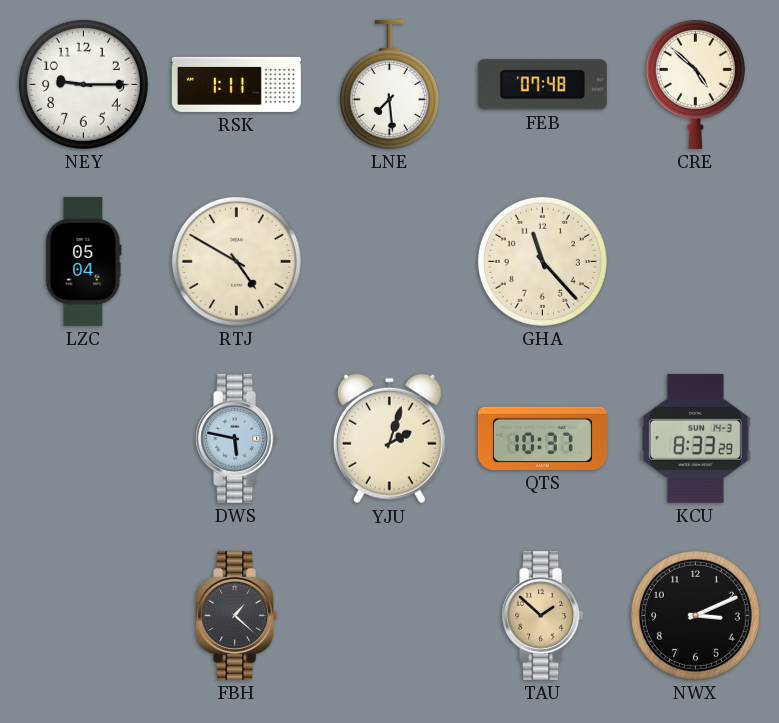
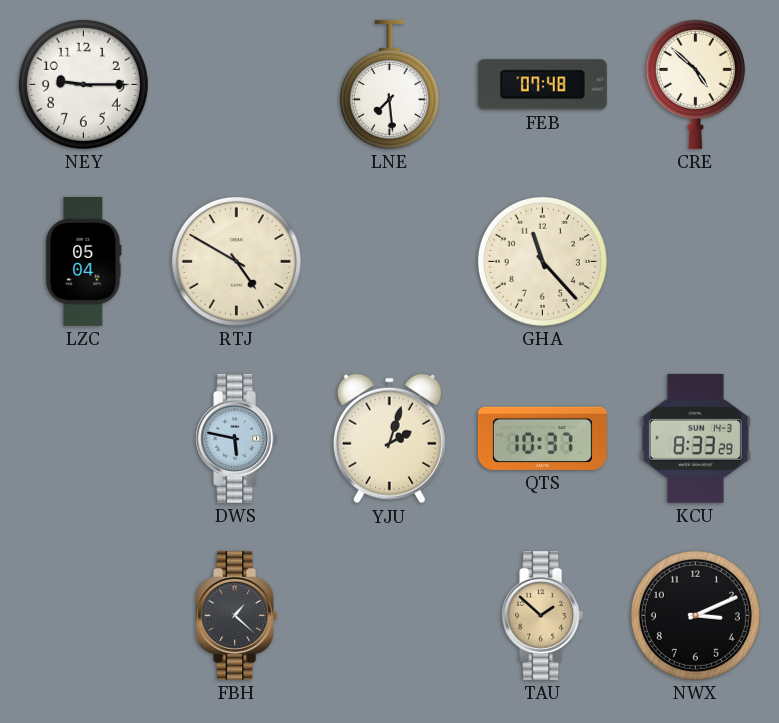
RSK: 1:11 -> none (236, 84)
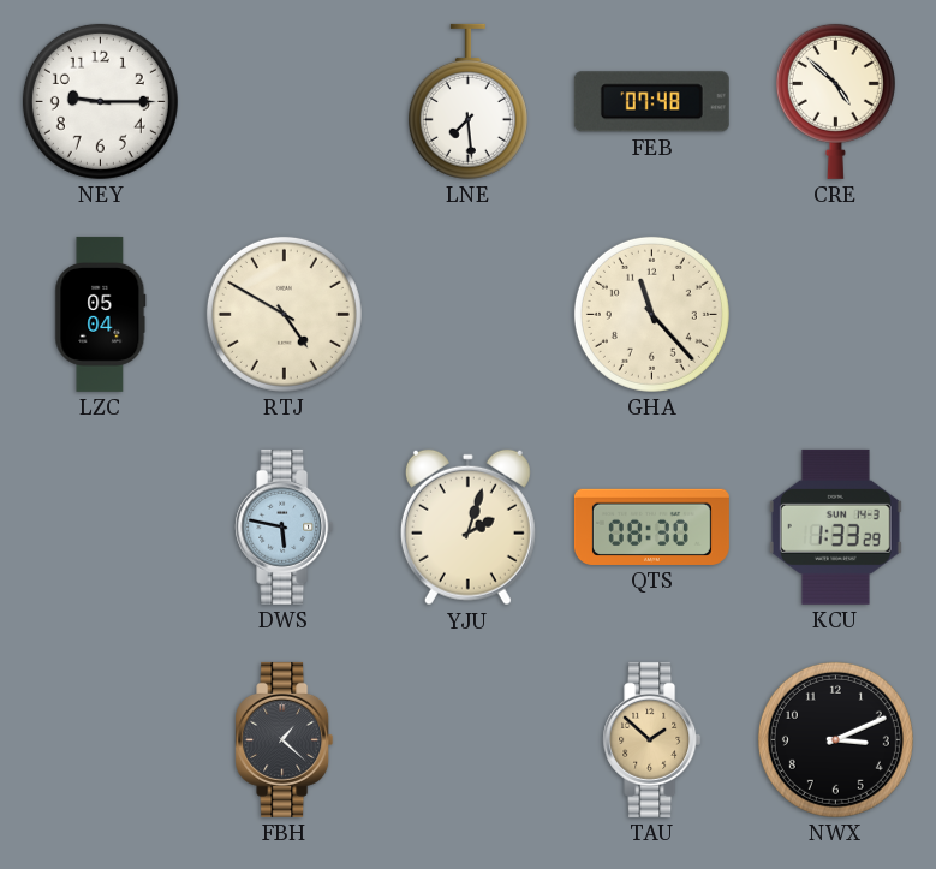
QTS: 10:37 -> 08:30 (651, 526)
KCU: 8:33 -> 1:33 (835, 526)
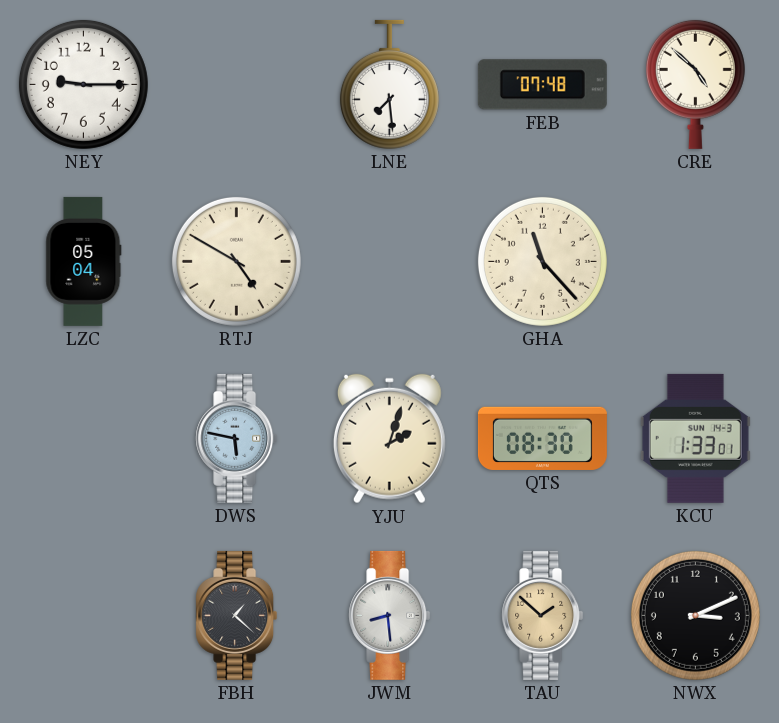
KCU: 1:33:29 -> 1:33:01 (695, 438)
JWM: none -> 8:29 (390, 615)
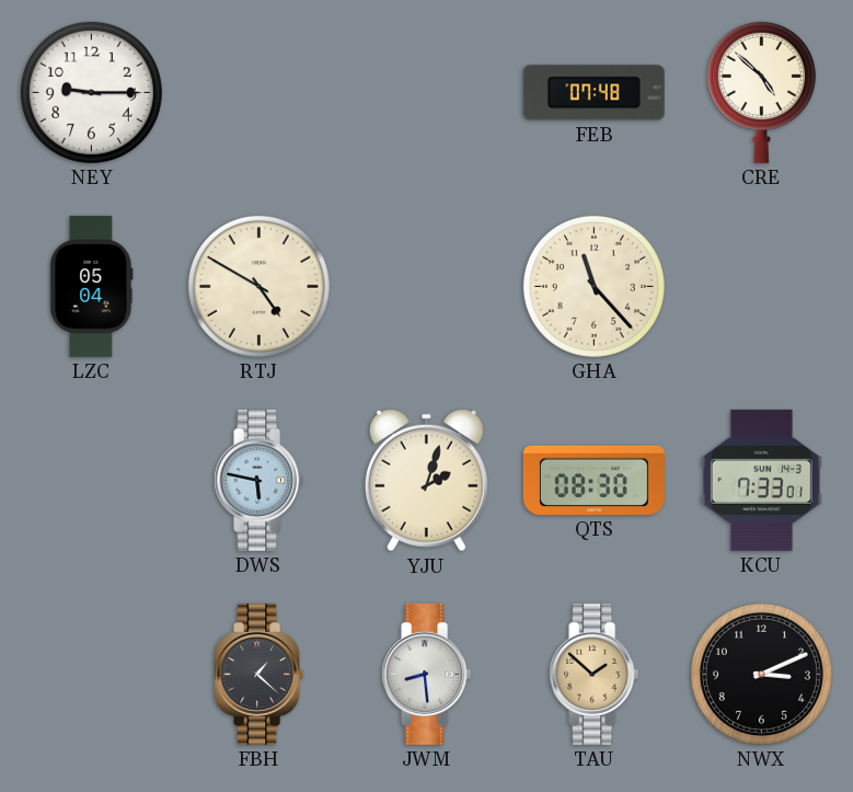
LNE: 7:29 -> none (389, 84)
KCU: 1:33 -> 7:33 (761, 480)
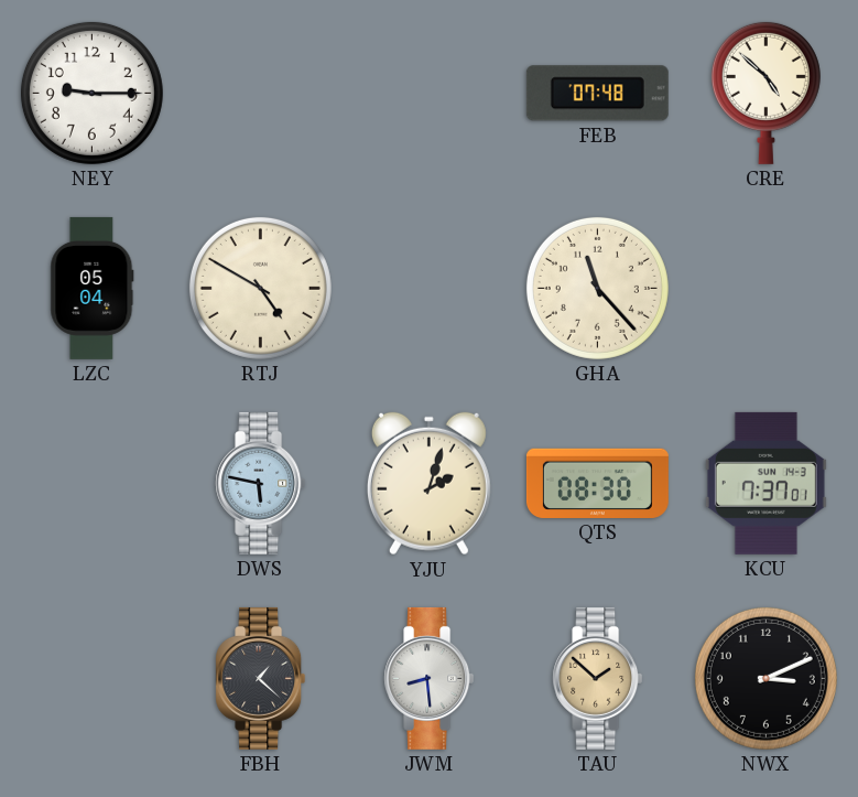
KCU: 7:33 -> 7:37 (765, 483)
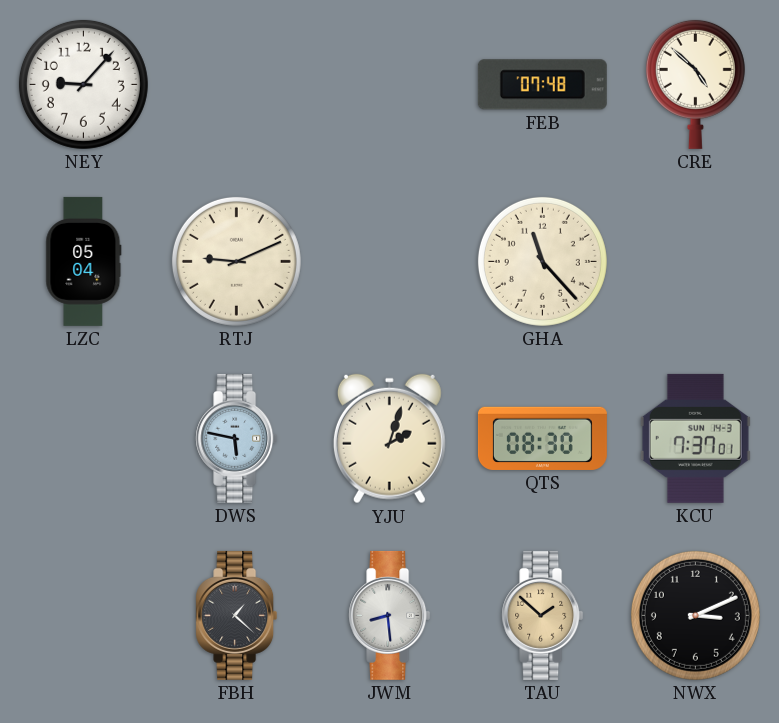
NEY: 9:15 -> 9:07 (83, 84)
RTJ: 4:50 -> 9:11 (236, 261)
